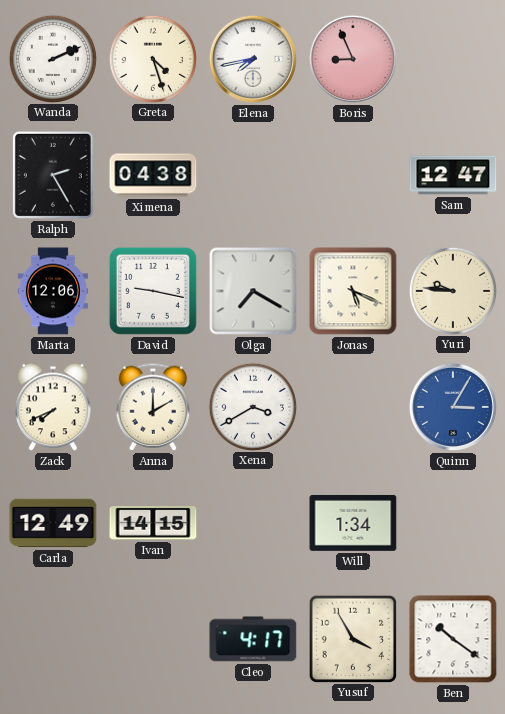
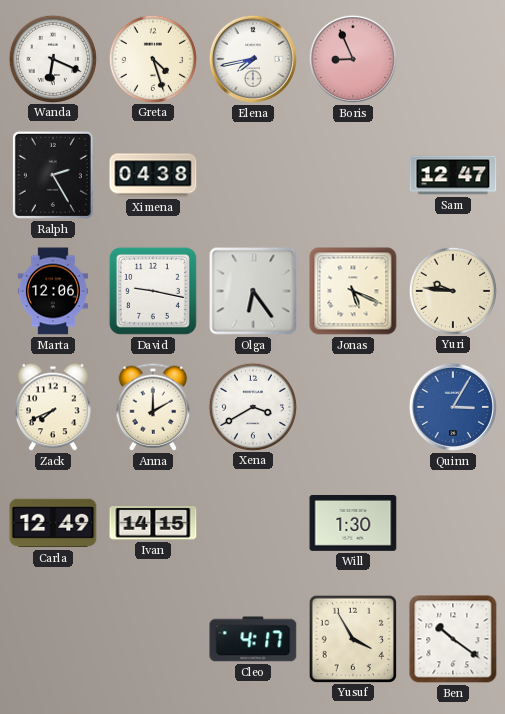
Wanda: 2:11 -> 6:19 (52, 58)
Olga: 7:20 -> 6:24 (253, 291)
Will: 1:34 -> 1:30 (353, 523)
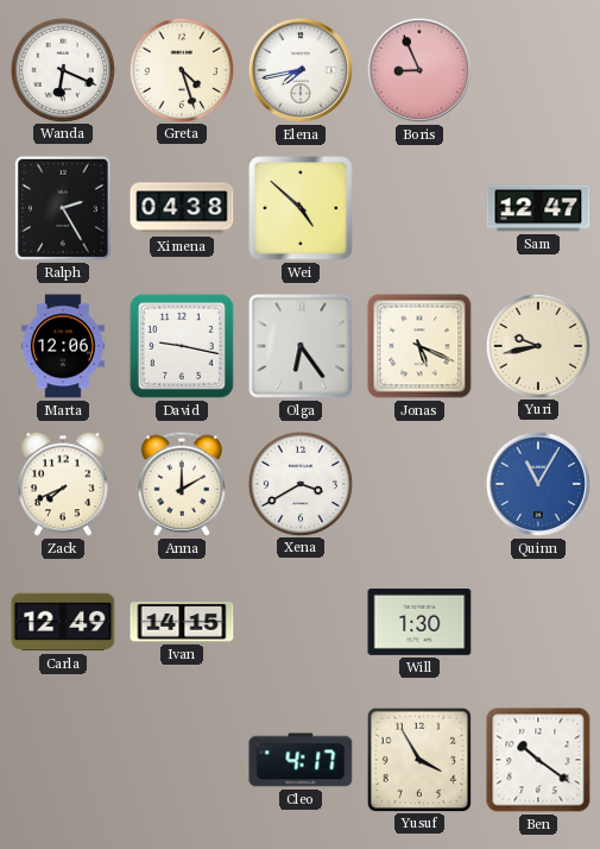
Wei: none -> 4:52 (301, 208)
Yuri: 9:46 -> 9:43 (537, 345)
Quinn: 3:05 -> 11:05 (538, 484)
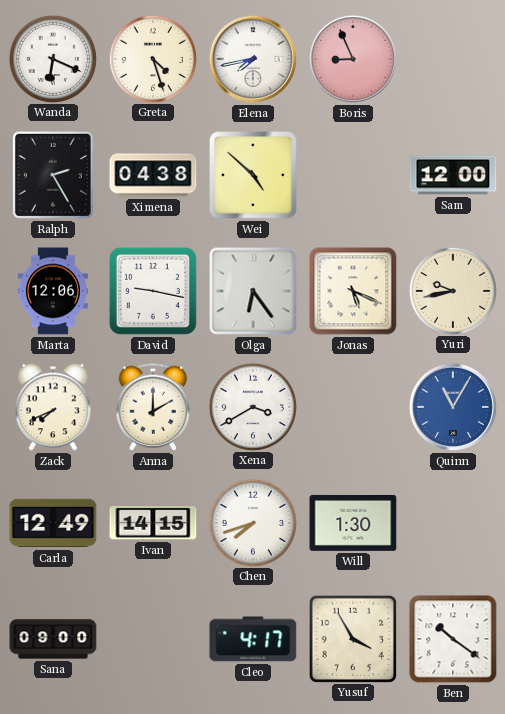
Sam: 12:47 -> 12:00 (453, 175)
Chen: none -> 7:42 (252, 522)
Sana: none -> 09:00 (53, 639)
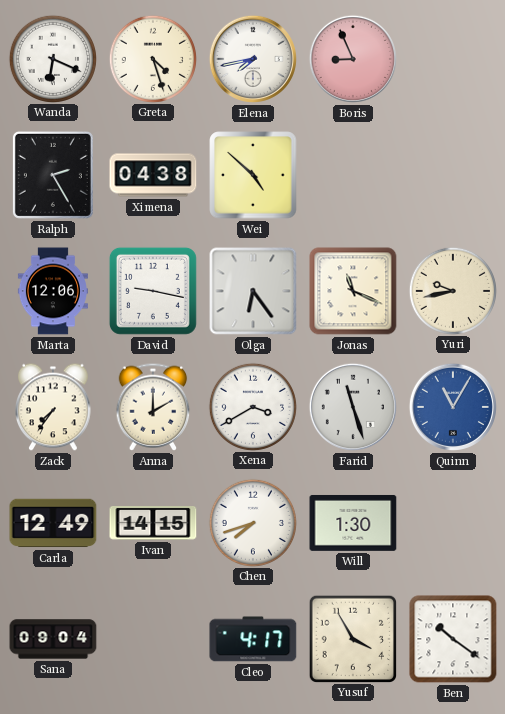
Sam: 12:00 -> none (453, 175)
Jonas: 5:19 -> 11:19 (353, 291)
Zack: 7:41 -> 7:36 (53, 407)
Farid: none -> 11:27 (353, 407)
Sana: 09:00 -> 09:04 (53, 639)
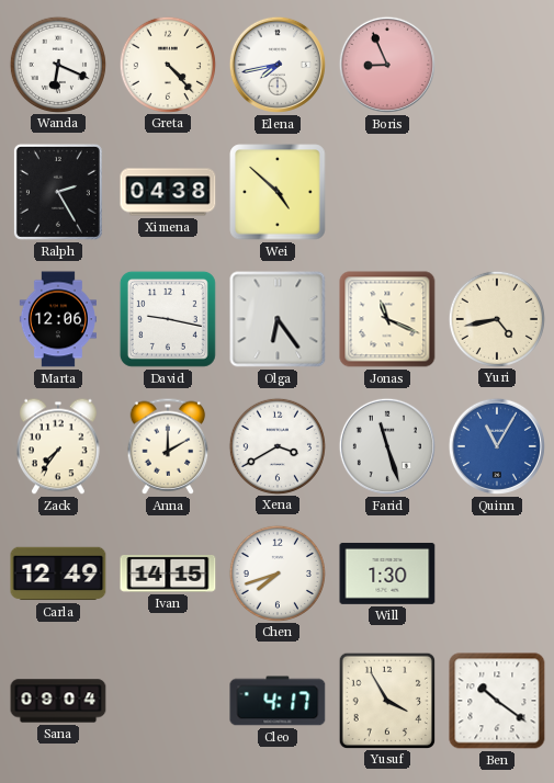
Greta: 4:27 -> 4:23 (167, 64)
Yuri: 9:43 -> 4:43 (496, 318)
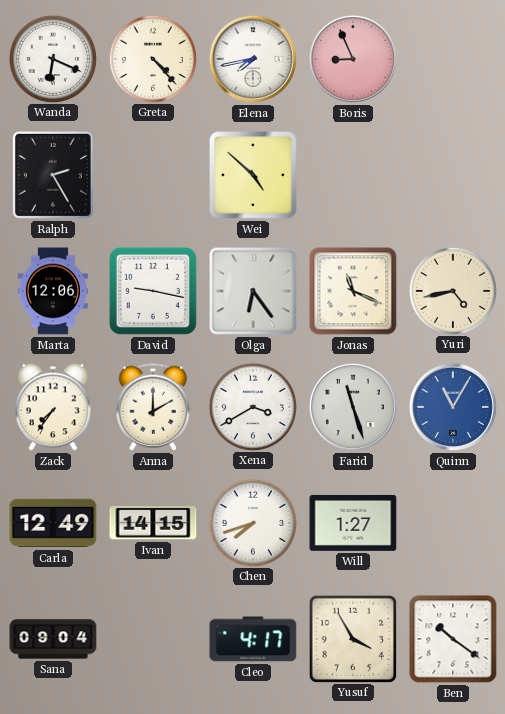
Ximena: 04:38 -> none (168, 192)
Will: 1:30 -> 1:27 (353, 523)
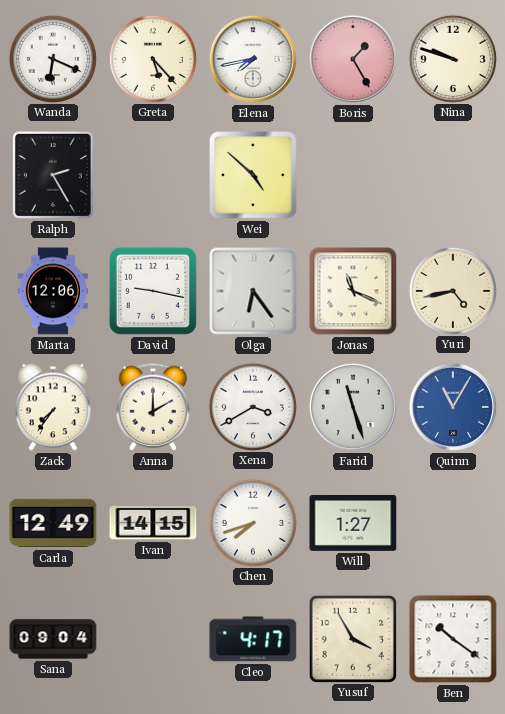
Greta: 4:23 -> 5:23 (152, 58)
Boris: 8:56 -> 1:25 (353, 59)
Nina: none -> 9:48 (452, 58)
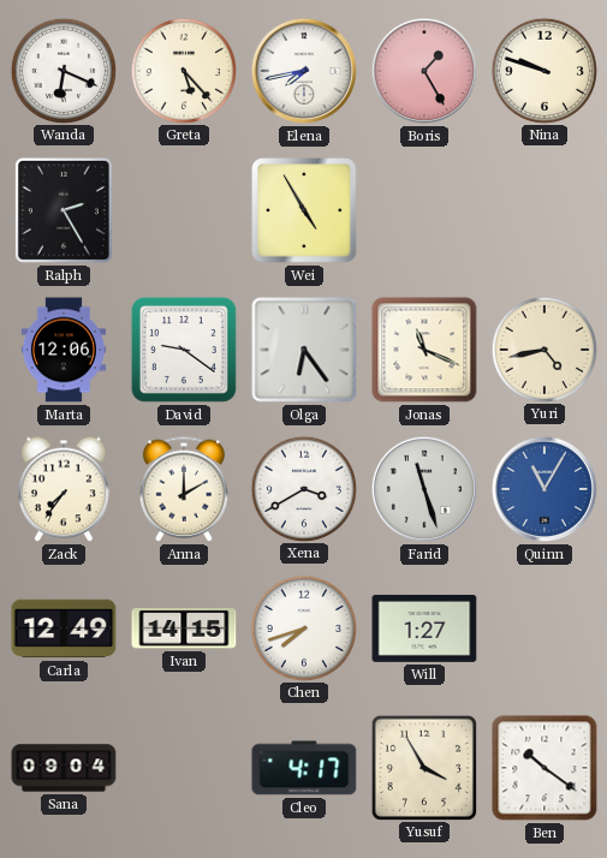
Wei: 4:52 -> 4:55 (304, 210)
David: 9:17 -> 9:21 (184, 350)
